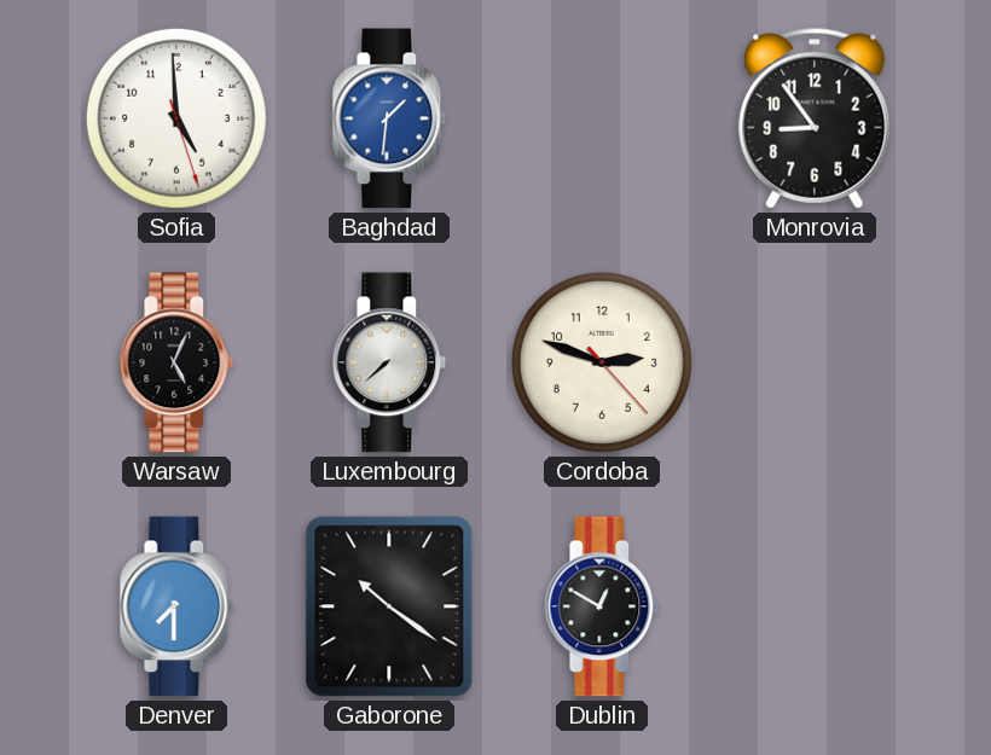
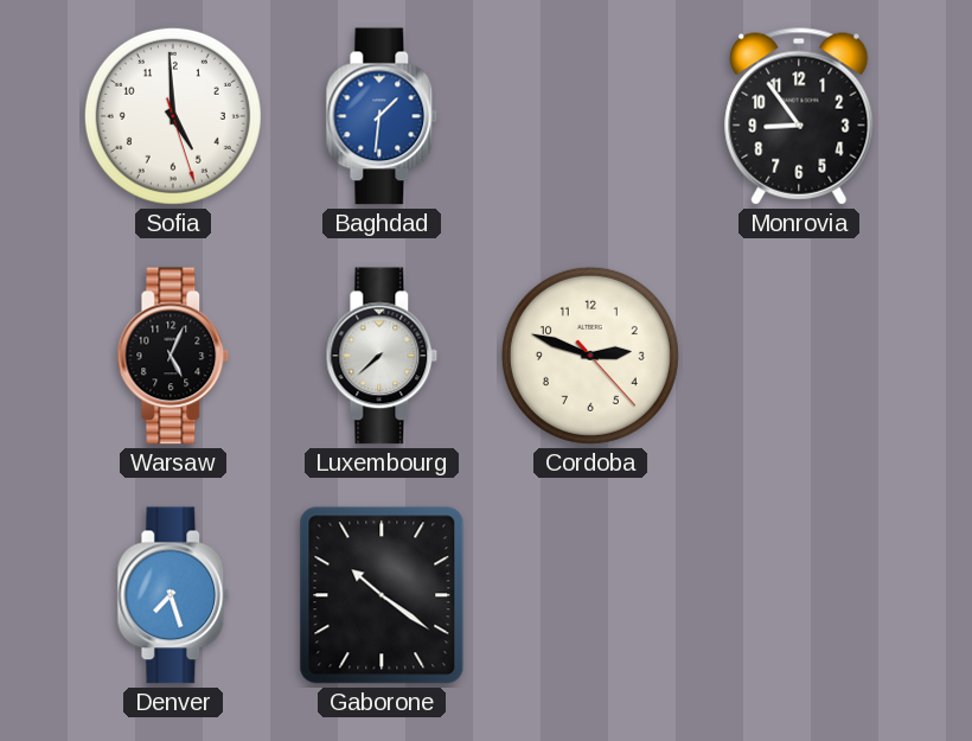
Denver: 7:30 -> 7:27 (173, 595)
Dublin: 12:50 -> none (602, 606)
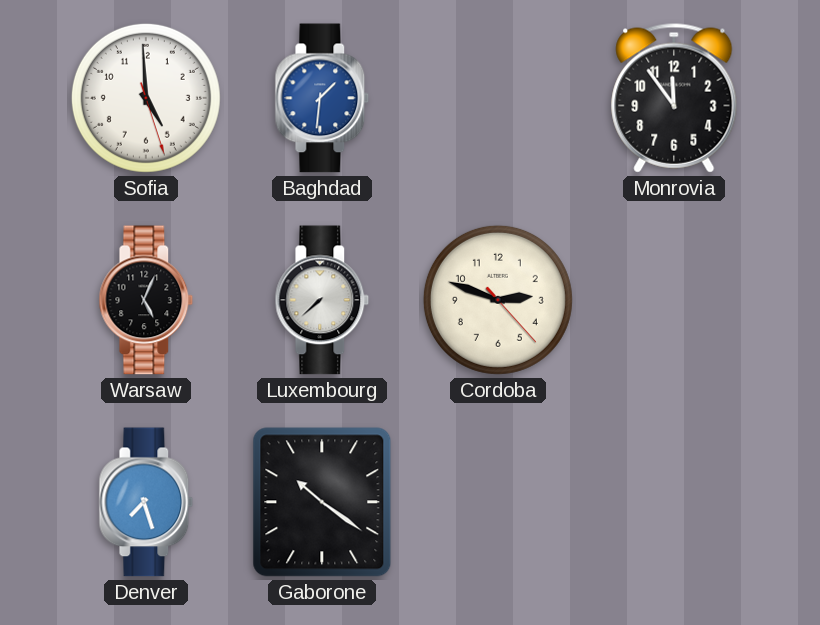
Monrovia: 8:54 -> 11:54 (674, 98)
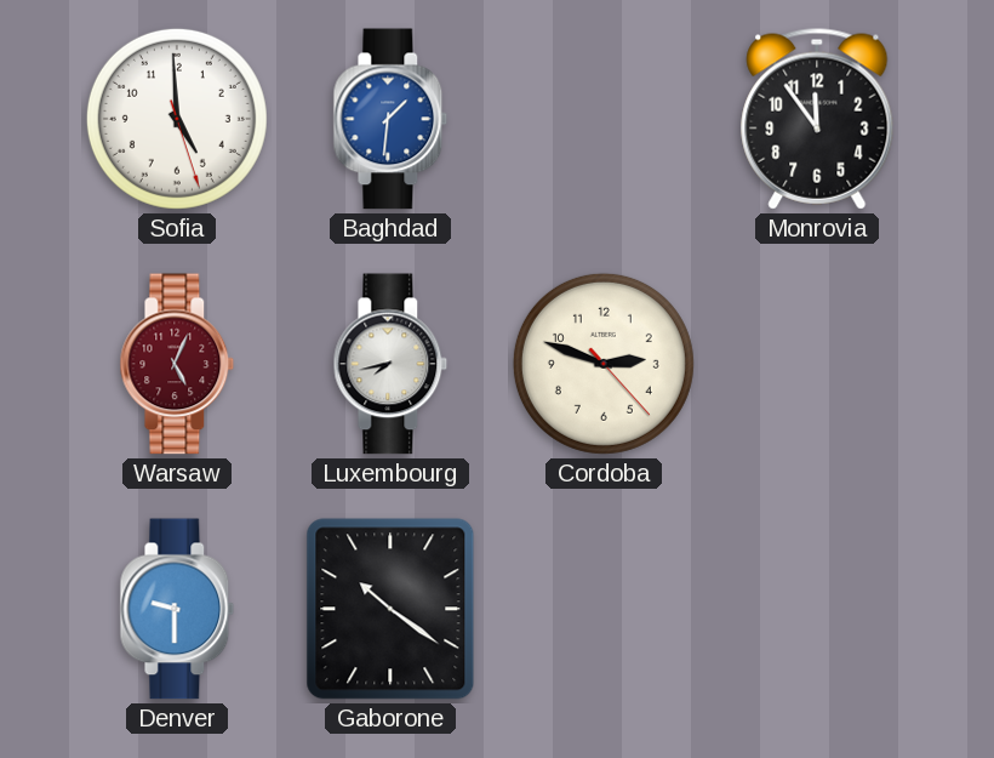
Warsaw dial: black -> burgundy (177, 364)
Luxembourg: 7:38 -> 7:43 (390, 364)
Denver: 7:27 -> 9:30 (177, 609)
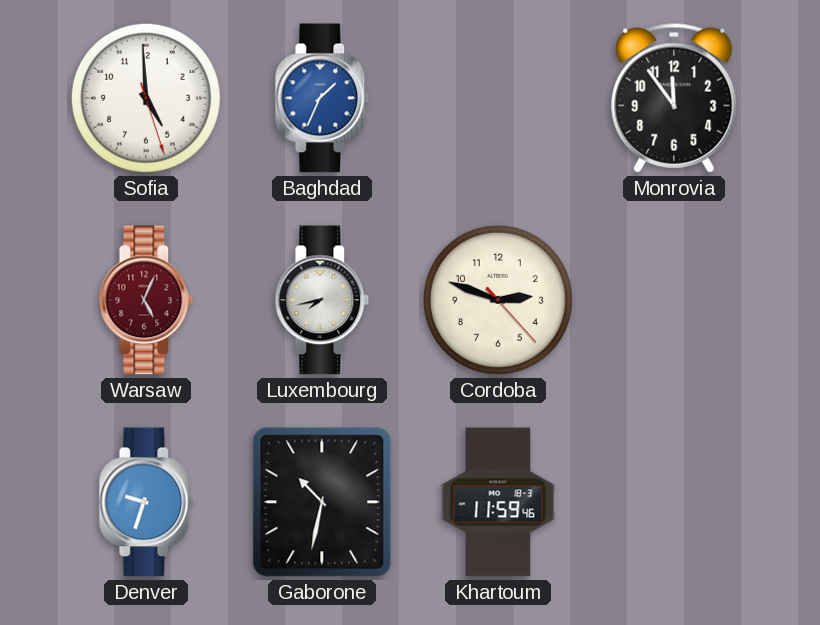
Baghdad: 1:31 -> 1:34 (322, 98)
Denver: 9:30 -> 9:33 (146, 502)
Gaborone: 10:21 -> 10:32 (322, 502)
Khartoum: none -> 11:59 (498, 502)
